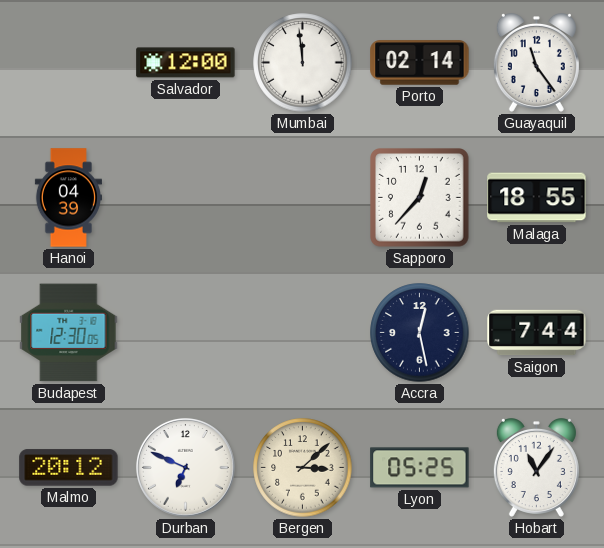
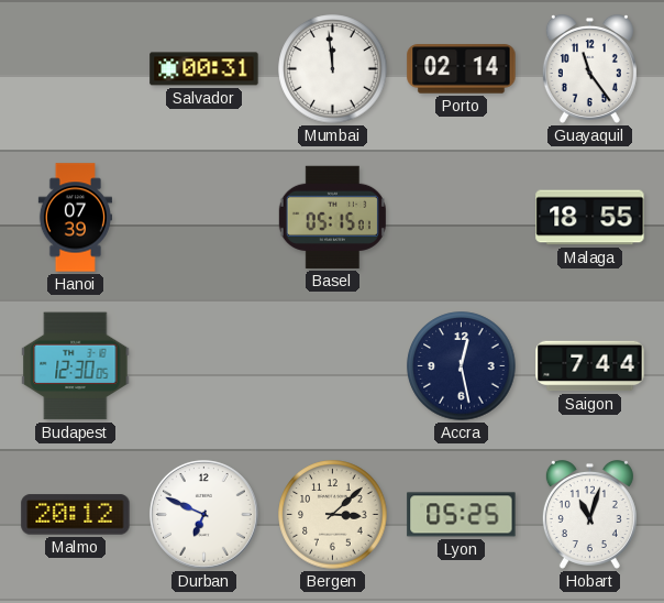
Salvador: 12:00 -> 00:31 (204, 69)
Hanoi: 04:39 -> 07:39 (75, 218)
Basel: none -> 05:15 (332, 217)
Sapporo: 12:37 -> none (420, 198)
Hobart: 11:06 -> 11:03 (589, 515)
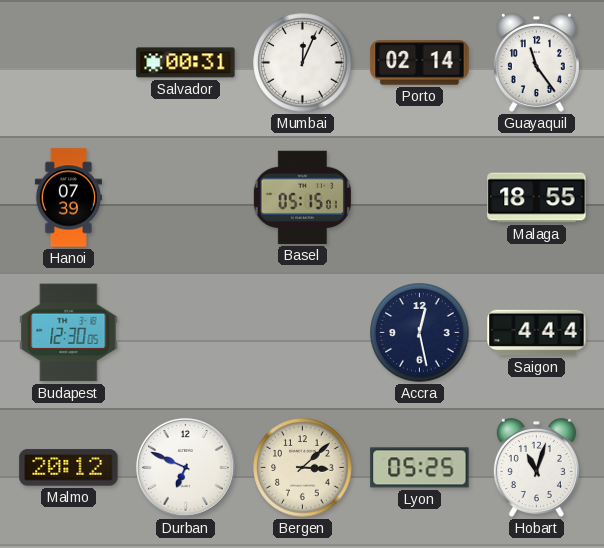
Mumbai: 11:59 -> 12:04 (303, 63)
Saigon: 7:44 -> 4:44 (537, 333)
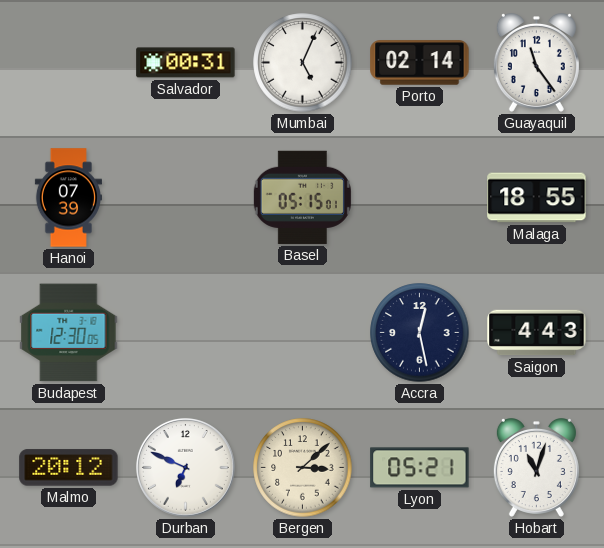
Mumbai: 12:04 -> 5:04 (303, 63)
Saigon: 4:44 -> 4:43 (537, 333)
Lyon: 05:25 -> 05:21 (420, 468)
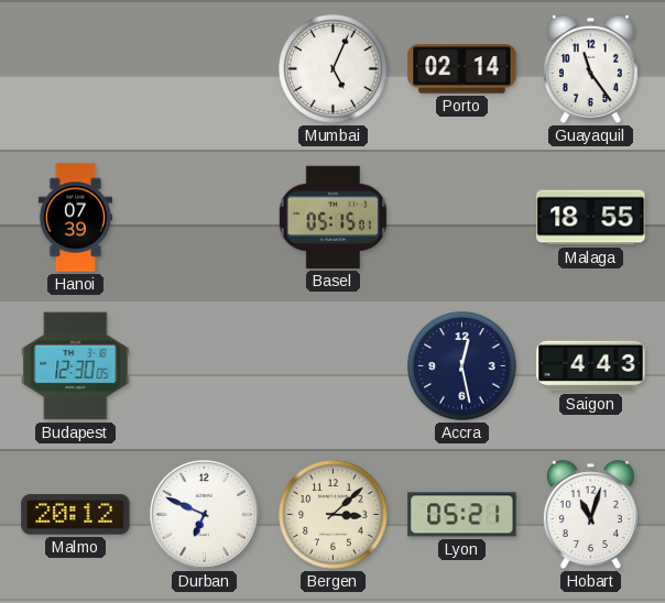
Salvador: 00:31 -> none (186, 63)
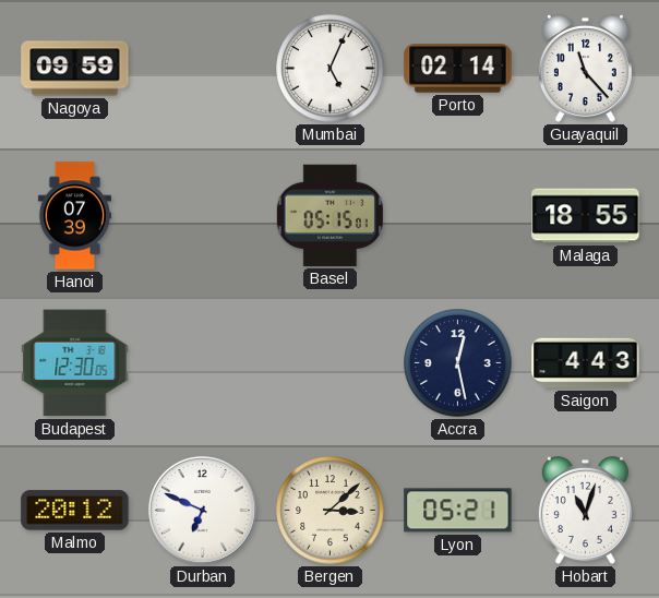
Nagoya: none -> 09:59 (75, 69)
Guayaquil: 11:24 -> 11:23 (585, 69)
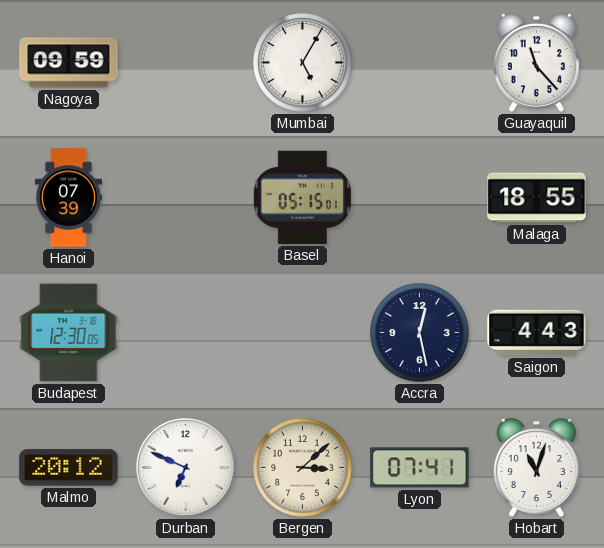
Mumbai: 5:04 -> 5:05 (303, 63)
Porto: 02:14 -> none (458, 69)
Lyon: 05:21 -> 07:41 (420, 468)
